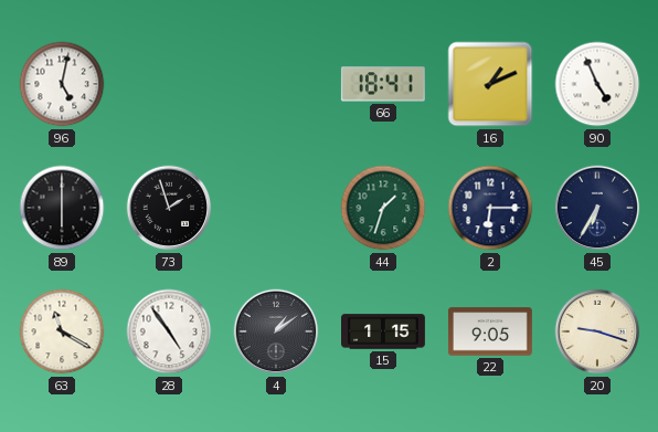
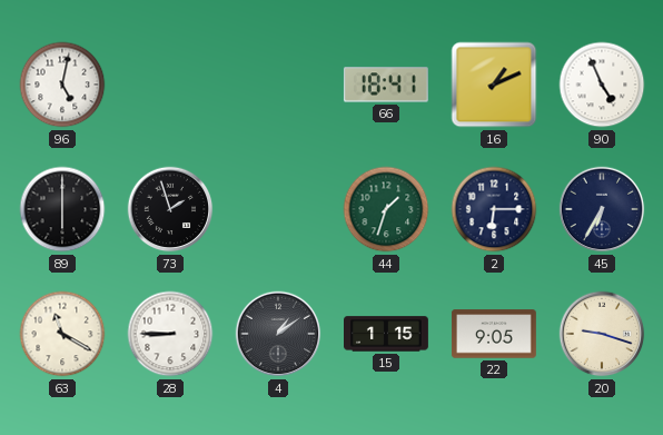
28: 4:54 -> 8:45 (170, 334)
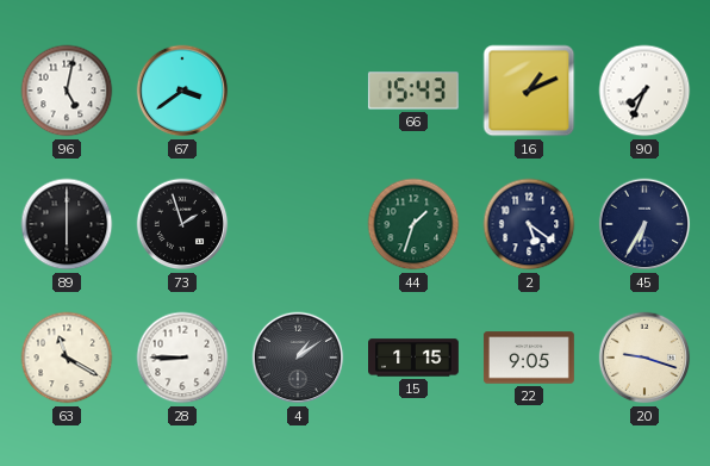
67: none -> 3:39 (182, 91)
66: 18:41 -> 15:43 (413, 91)
90: 4:56 -> 7:34 (644, 91)
2: 6:15 -> 5:21 (529, 224)
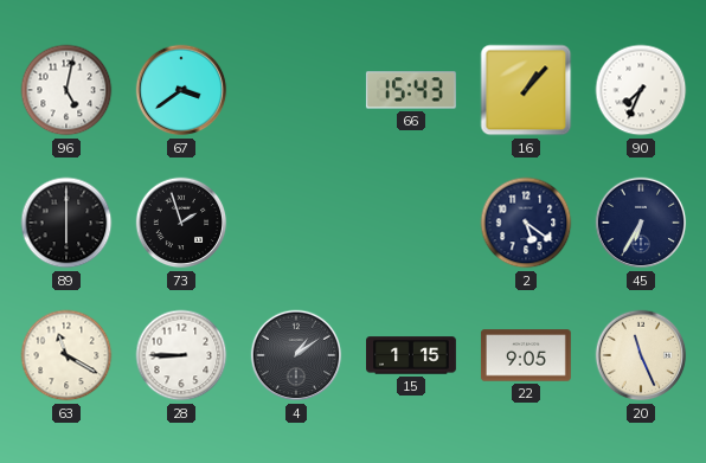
16: 1:11 -> 1:07 (526, 90)
44: 1:33 -> none (413, 224)
20: 9:18 -> 11:26 (641, 355)
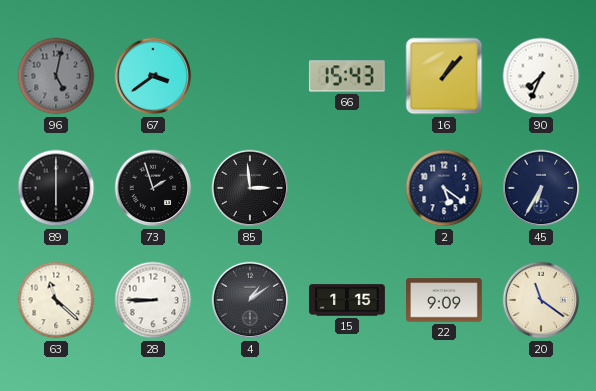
96 dial: white -> grey (56, 76)
85: none -> 2:59 (250, 188)
63: 11:20 -> 11:22 (56, 300)
22: 9:05 -> 9:09 (444, 300)
20: 11:26 -> 11:21 (541, 300)
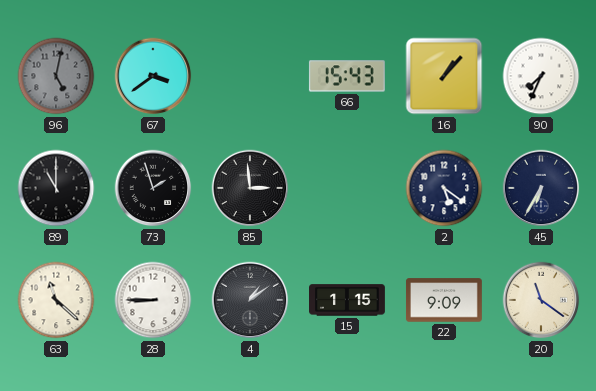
89: 6:00 -> 11:00 (56, 188)
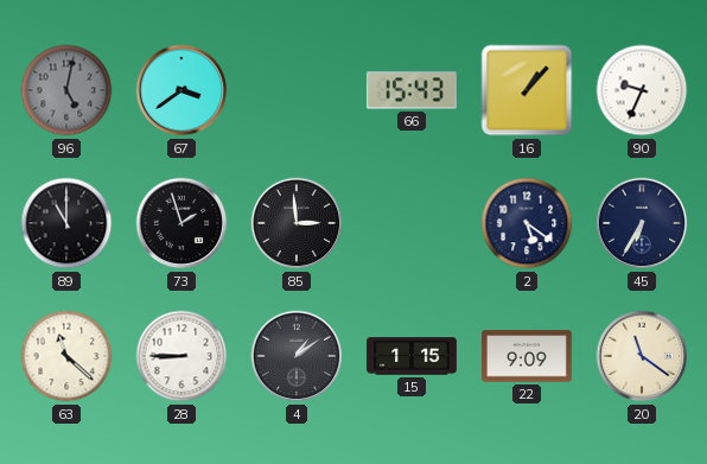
90: 7:34 -> 9:34 (642, 90)
